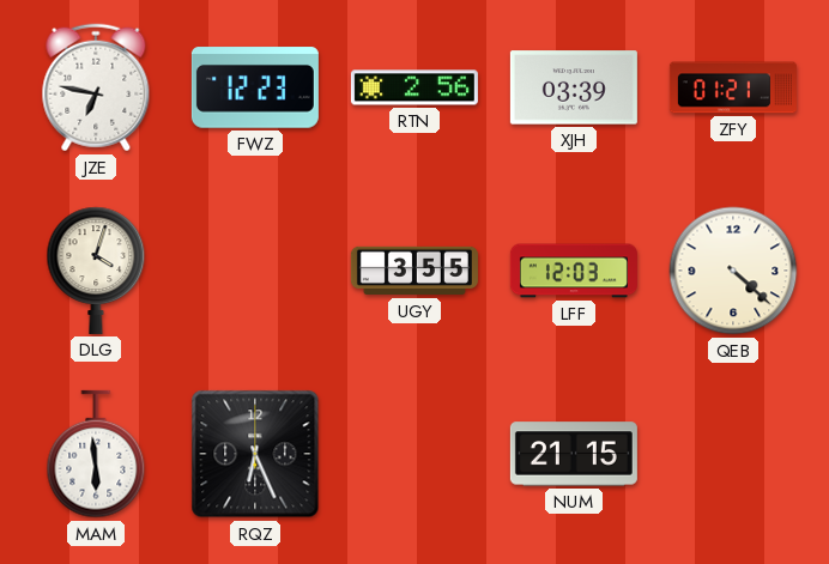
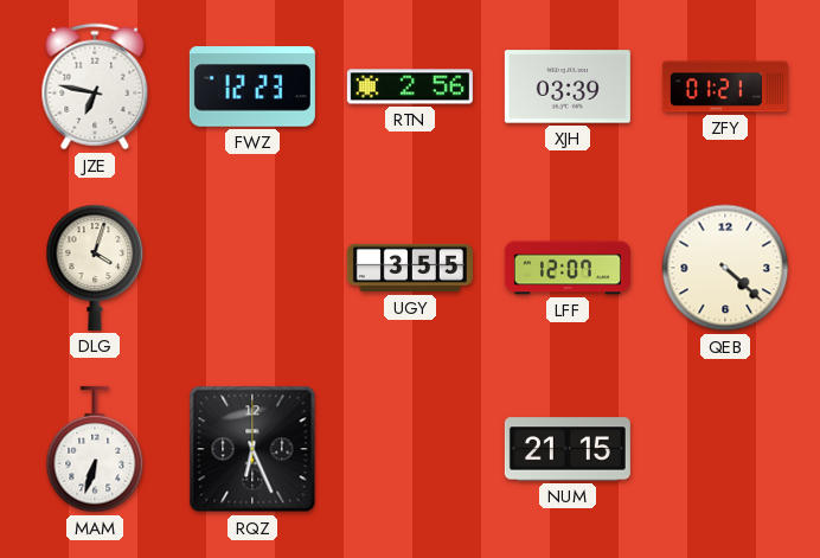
LFF: 12:03 -> 12:07 (568, 268)
MAM: 5:59 -> 6:33 (95, 449)
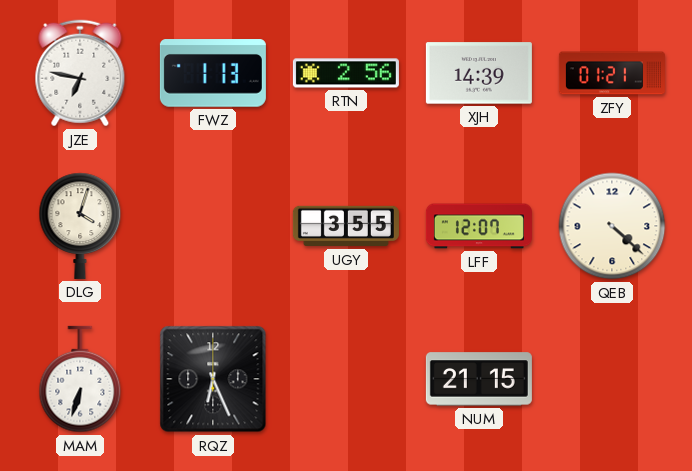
FWZ: 12:23 -> 1:13 (213, 73)
XJH: 03:39 -> 14:39 (479, 73)
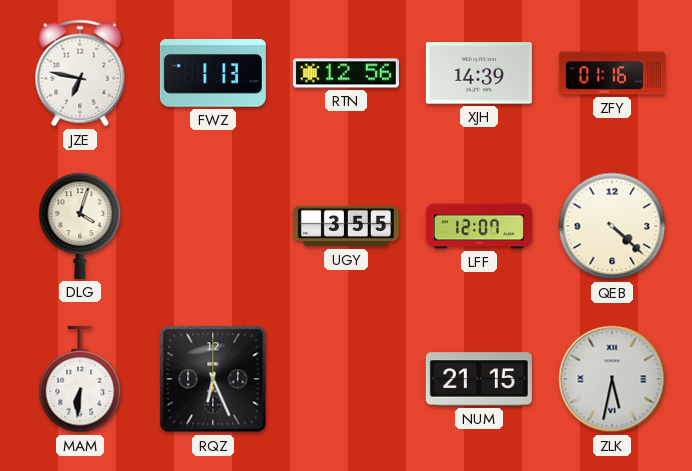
RTN: 2:56 -> 12:56 (346, 73)
ZFY: 01:21 -> 01:16 (612, 73)
MAM: 6:33 -> 6:31 (80, 379)
ZLK: none -> 5:32 (612, 379)
